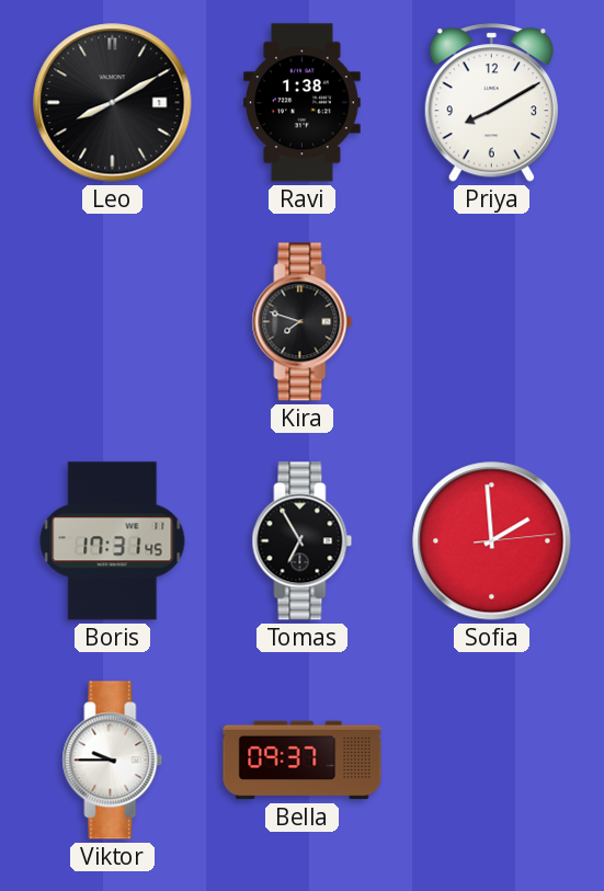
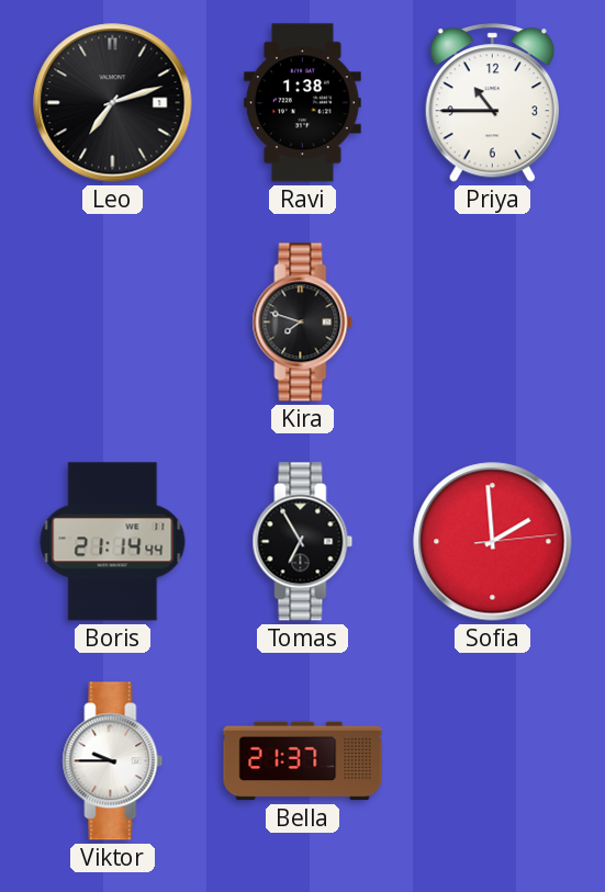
Leo: 8:10 -> 7:12 (113, 103)
Priya: 8:10 -> 10:45 (492, 103)
Boris: 17:31 -> 21:14 (113, 542)
Bella: 09:37 -> 21:37 (303, 761)
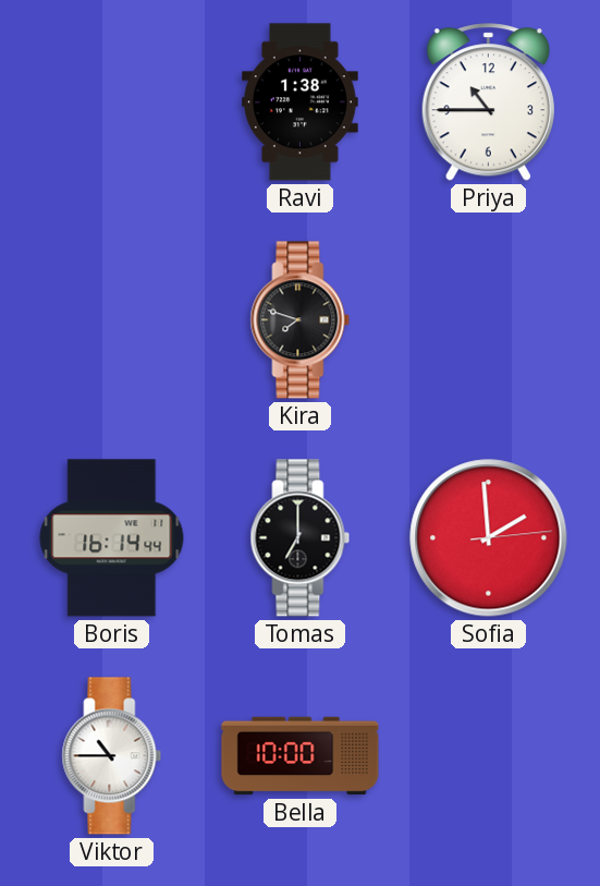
Leo: 7:12 -> none (113, 103)
Boris: 21:14 -> 16:14 (112, 538)
Tomas: 6:55 -> 7:00 (301, 538)
Viktor: 9:45 -> 10:45 (112, 756)
Bella: 21:37 -> 10:00 (301, 756)
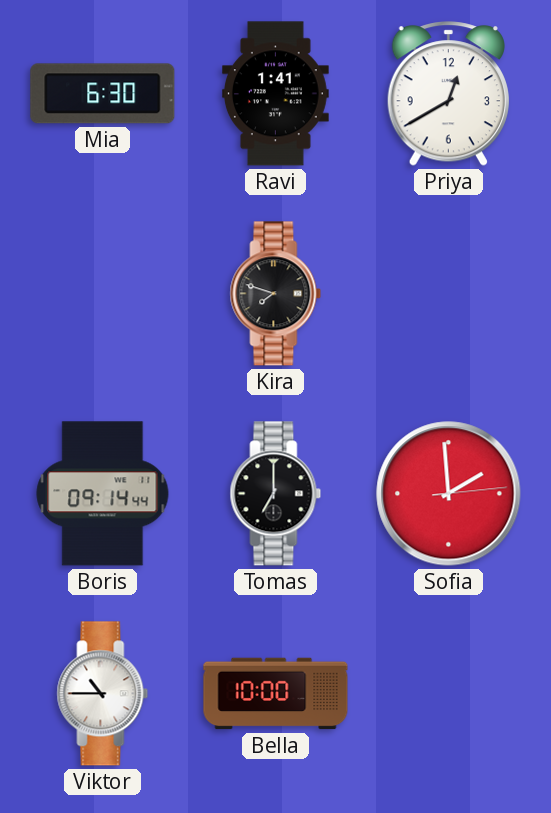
Mia: none -> 6:30 (103, 94)
Ravi: 1:38 -> 1:41 (275, 94)
Priya: 10:45 -> 12:40 (448, 94)
Boris: 16:14 -> 09:14 (103, 494)
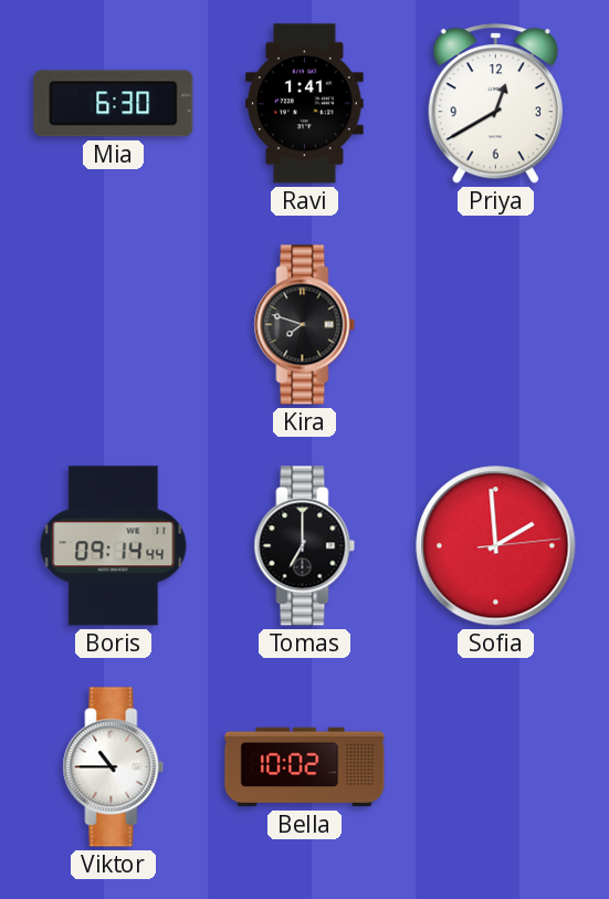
Bella: 10:00 -> 10:02 (305, 767)
